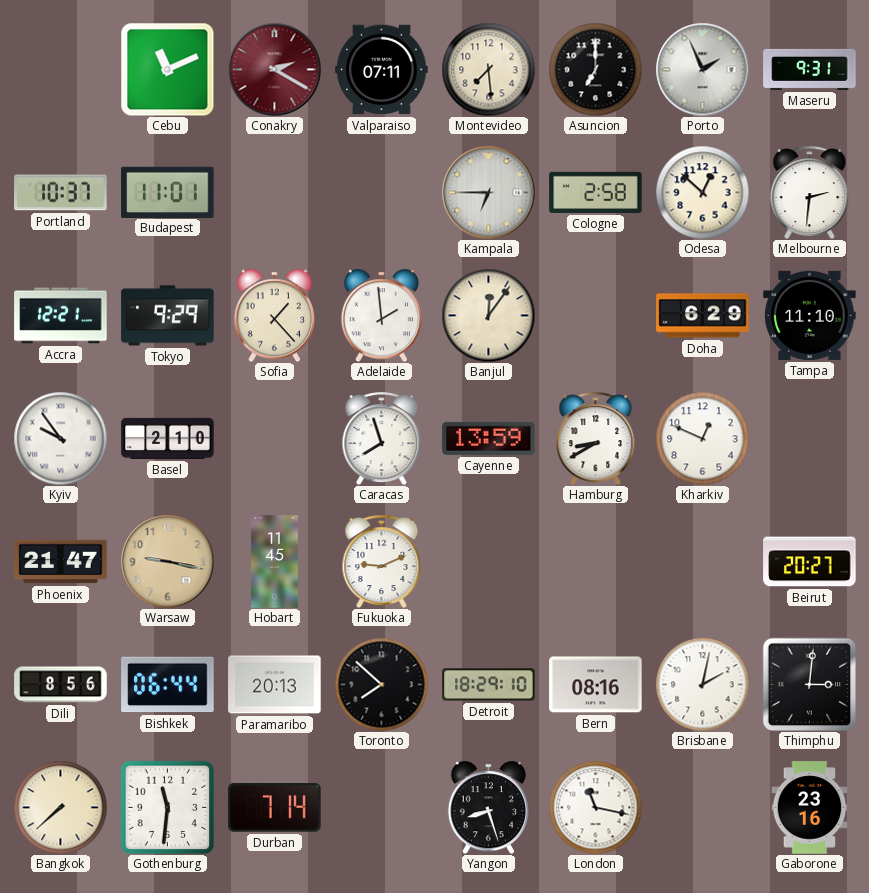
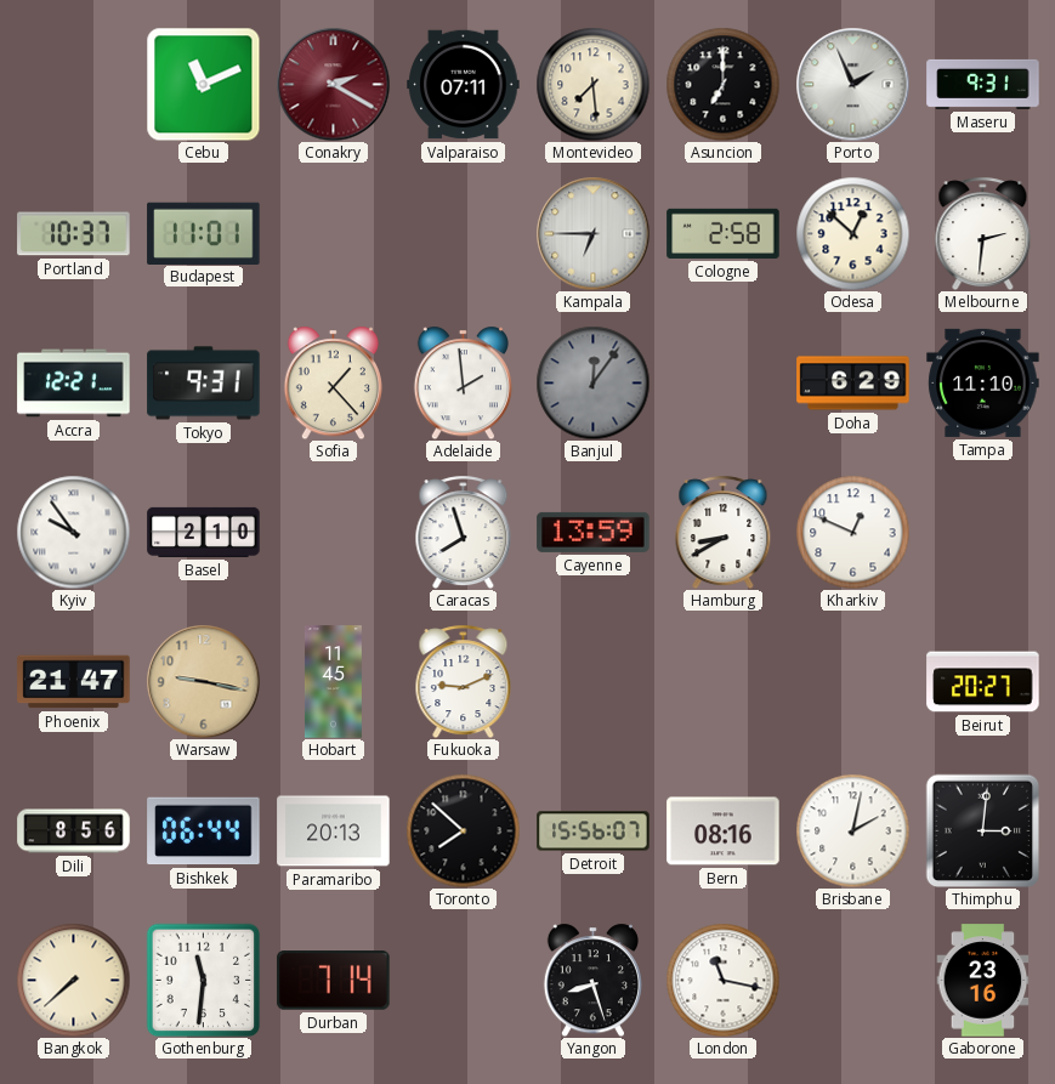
Tokyo: 9:29 -> 9:31 (204, 384)
Banjul dial: cream -> grey (592, 382)
Detroit: 18:29 -> 15:56 (594, 832)
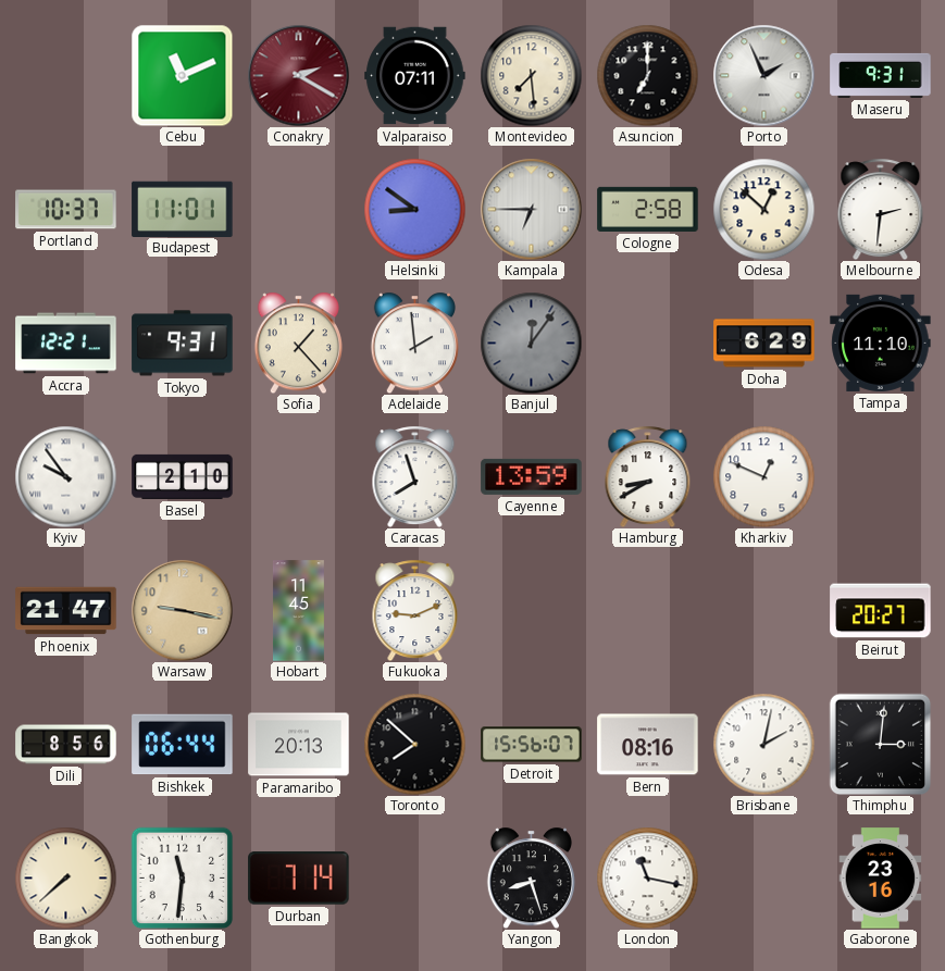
Helsinki: none -> 8:51 (414, 209)
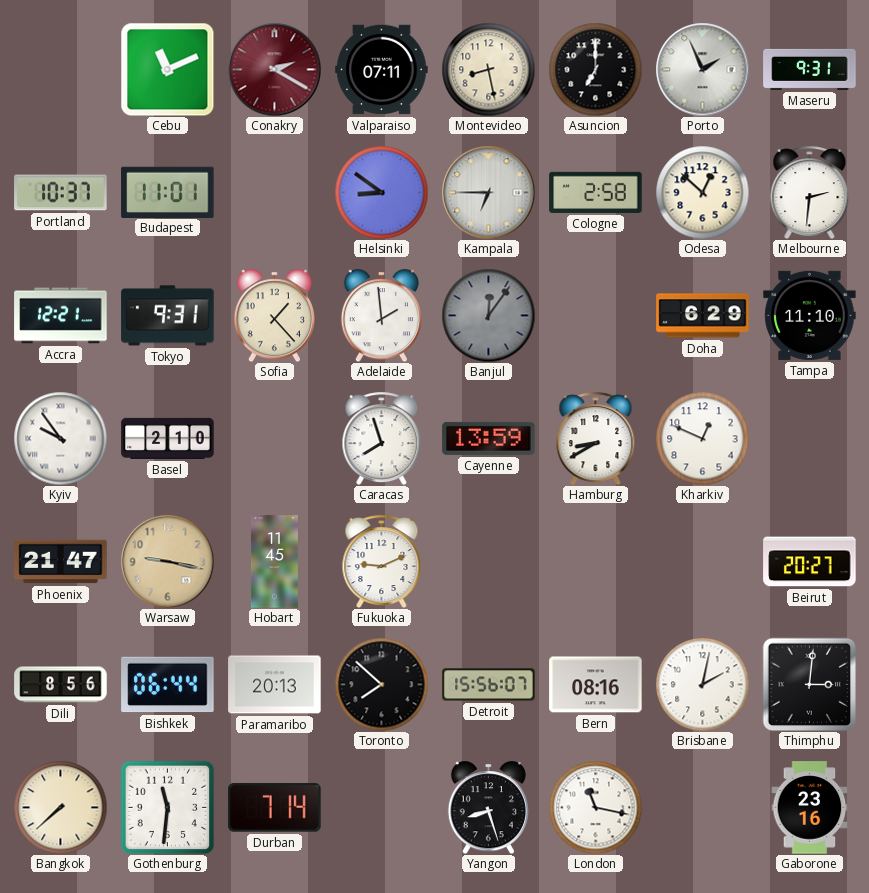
Montevideo: 7:29 -> 8:28 (488, 69)
